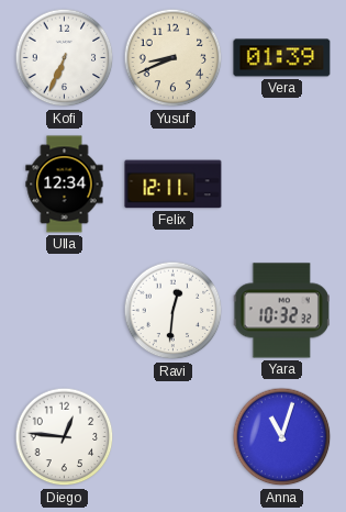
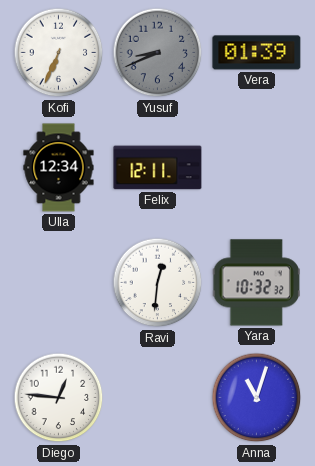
Yusuf dial: cream -> grey (158, 53)
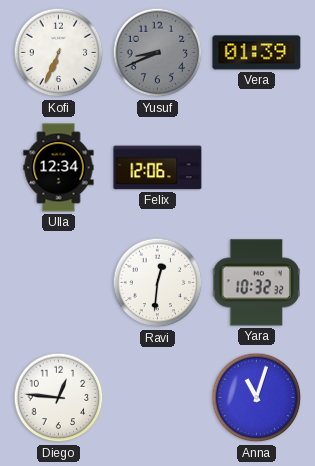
Felix: 12:11 -> 12:06 (158, 168)
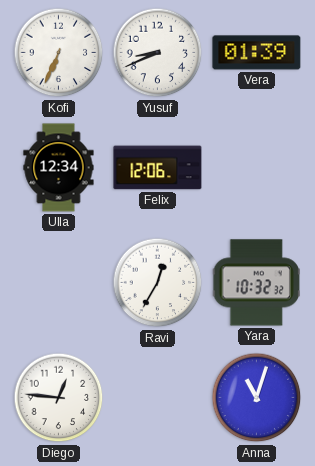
Yusuf dial: grey -> white (158, 53)
Ravi: 12:31 -> 12:35 (158, 283)
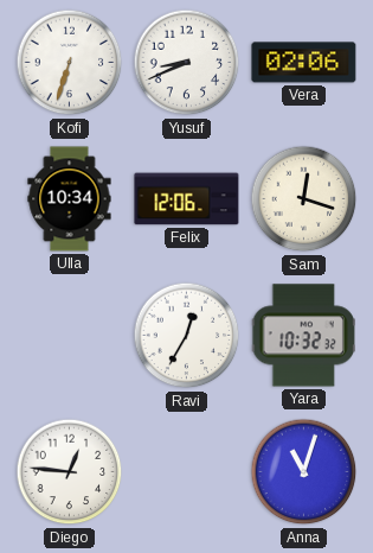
Kofi: 6:34 -> 6:33 (70, 63)
Vera: 01:39 -> 02:06 (304, 63)
Ulla: 12:34 -> 10:34 (70, 199)
Sam: none -> 12:18 (304, 199)
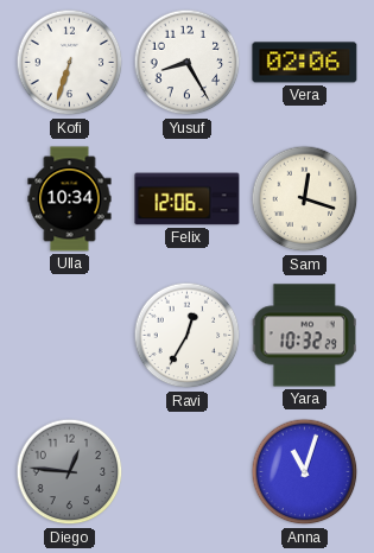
Yusuf: 8:41 -> 8:25 (188, 63)
Yara: 10:32:32 -> 10:32:29 (304, 336)
Diego dial: white -> grey (70, 472)
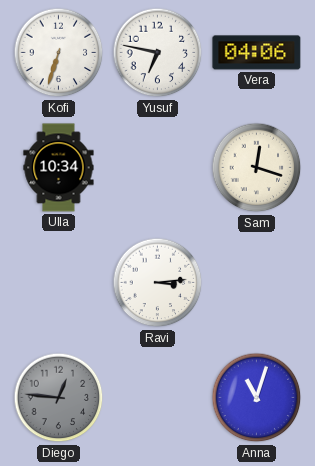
Yusuf: 8:25 -> 6:47 (158, 53)
Vera: 02:06 -> 04:06 (257, 53)
Felix: 12:06 -> none (188, 199)
Ravi: 12:35 -> 3:14 (158, 283)
Yara: 10:32 -> none (304, 336)
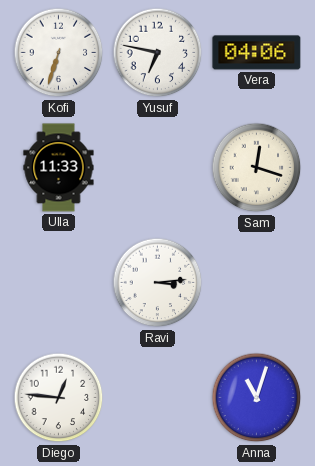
Ulla: 10:34 -> 11:33 (59, 168)
Diego dial: grey -> white (59, 398)
